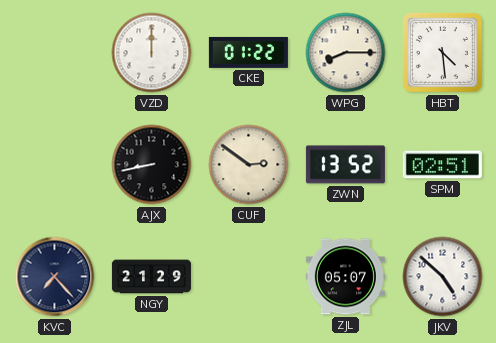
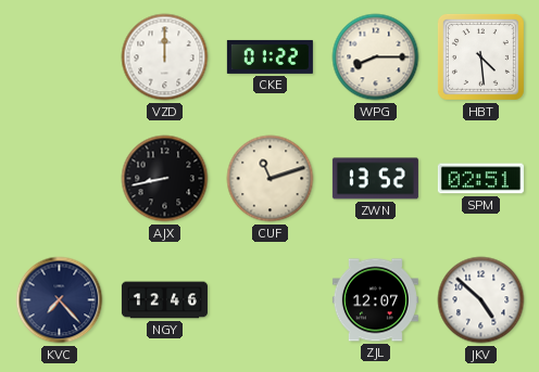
CUF: 2:51 -> 11:12 (271, 179)
NGY: 21:29 -> 12:46 (164, 300)
ZJL: 05:07 -> 12:07 (375, 300)
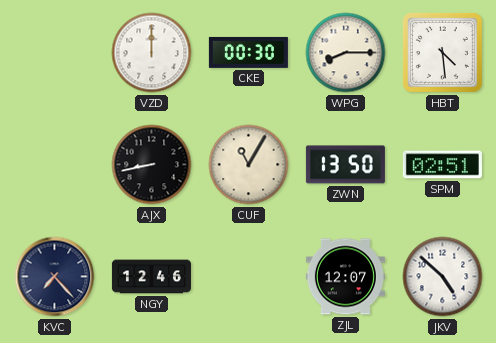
CKE: 01:22 -> 00:30 (248, 52)
CUF: 11:12 -> 11:05 (249, 165)
ZWN: 13:52 -> 13:50 (345, 165)
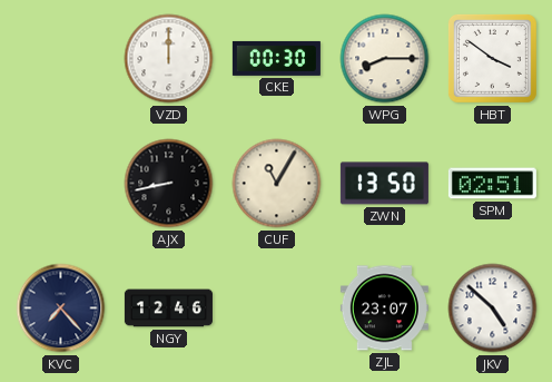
HBT: 4:29 -> 3:51 (492, 58)
ZJL: 12:07 -> 23:07 (384, 308)
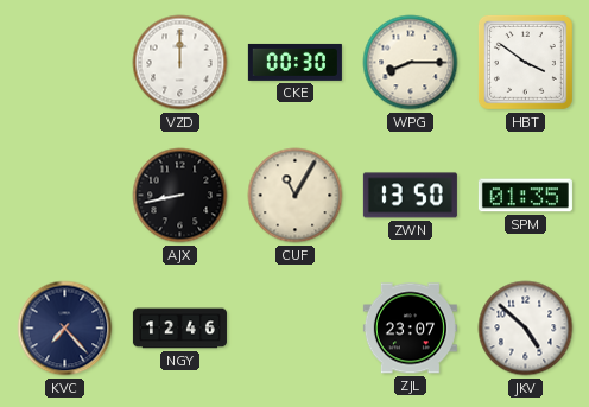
SPM: 02:51 -> 01:35 (525, 196)
